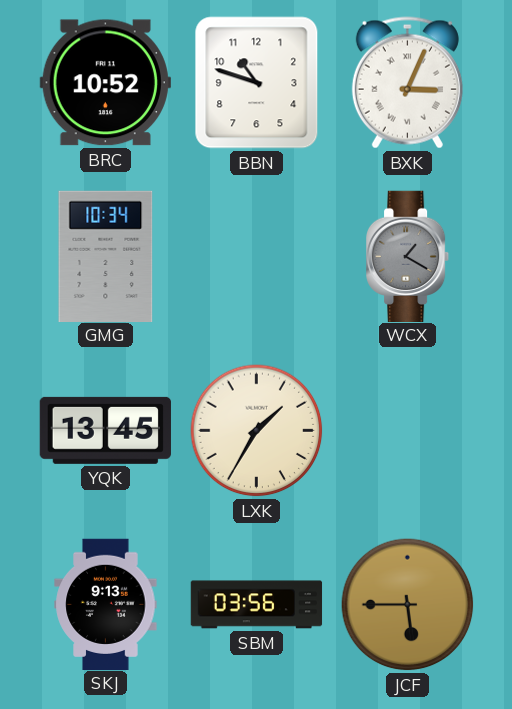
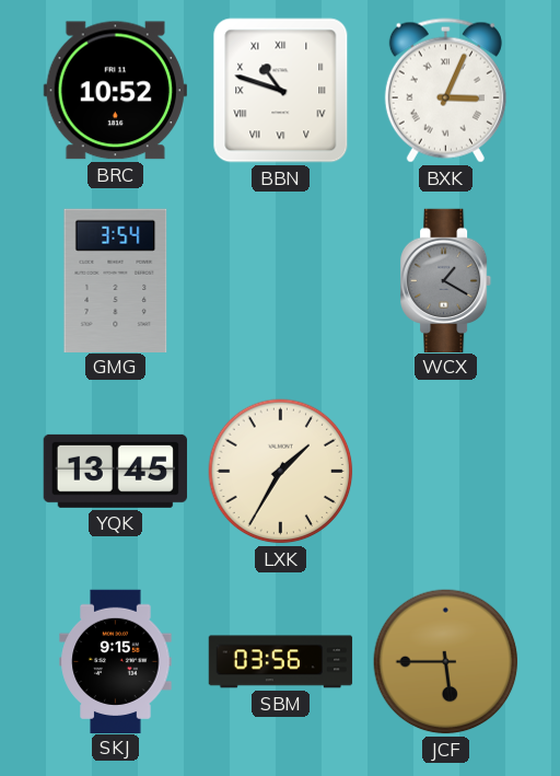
BBN numerals: Arabic -> Roman (281, 91)
GMG: 10:34 -> 3:54 (116, 280)
SKJ: 9:13 -> 9:15 (116, 661)
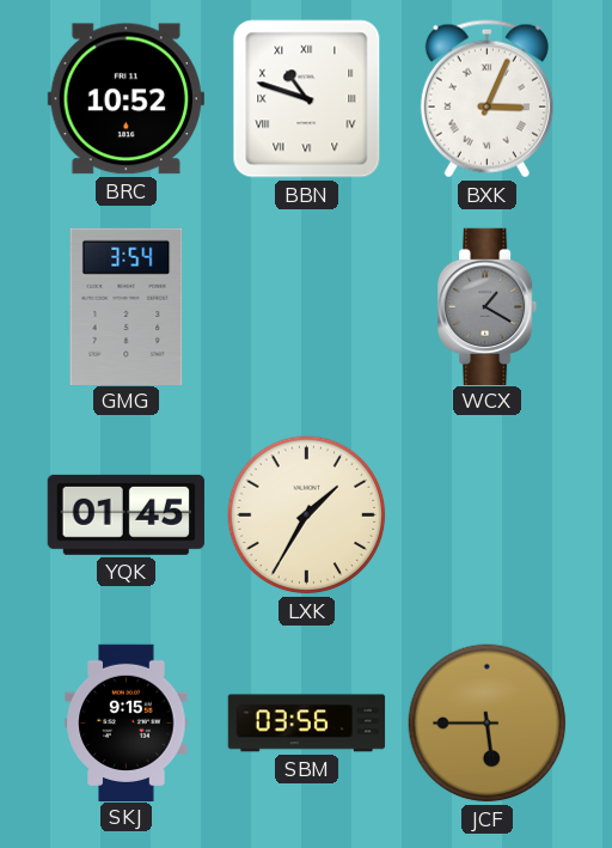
YQK: 13:45 -> 01:45 (126, 514)
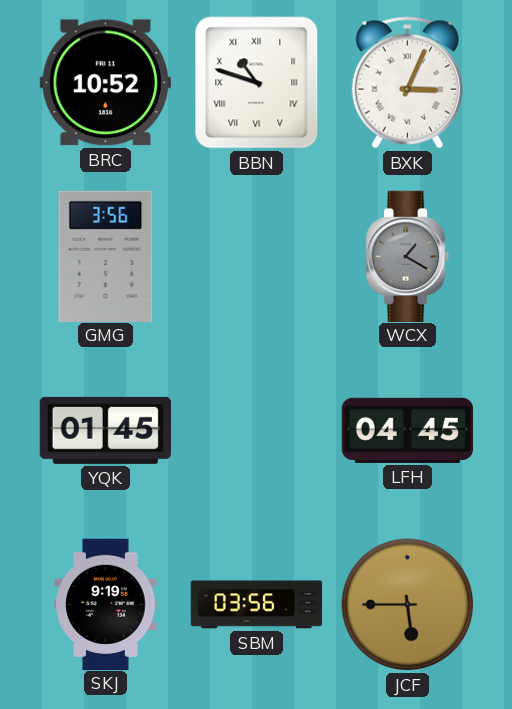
GMG: 3:54 -> 3:56 (106, 256)
LXK: 1:35 -> none (307, 515)
LFH: none -> 04:45 (407, 430)
SKJ: 9:15 -> 9:19 (106, 604)
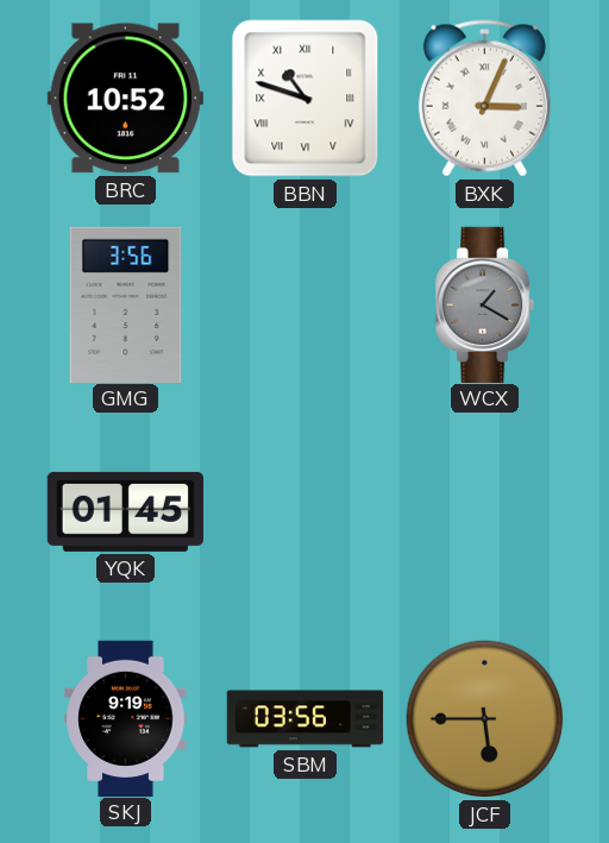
LFH: 04:45 -> none (407, 430)
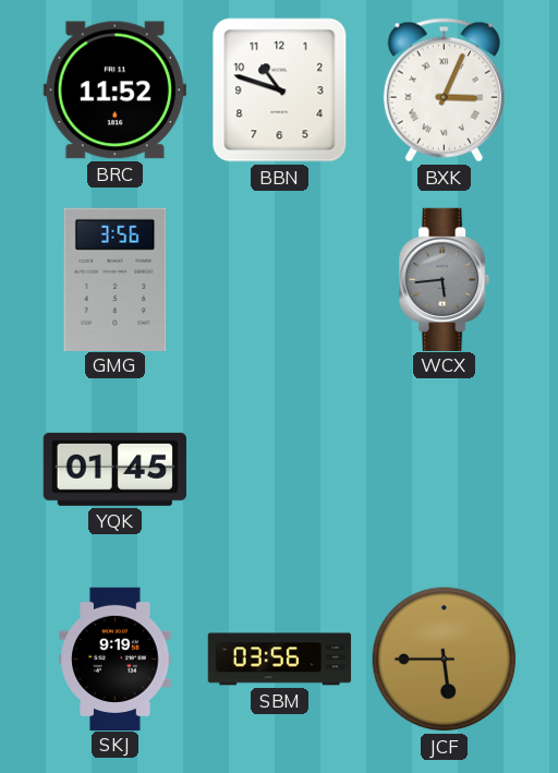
BRC: 10:52 -> 11:52 (114, 90)
BBN numerals: Roman -> Arabic (280, 90)
WCX: 1:20 -> 5:44 (446, 279)
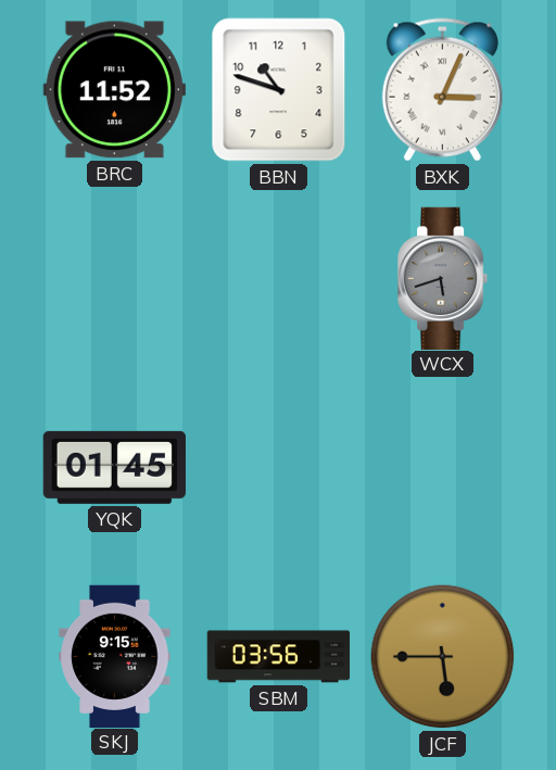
GMG: 3:56 -> none (116, 279)
WCX: 5:44 -> 5:42 (444, 278)
SKJ: 9:19 -> 9:15 (115, 656)
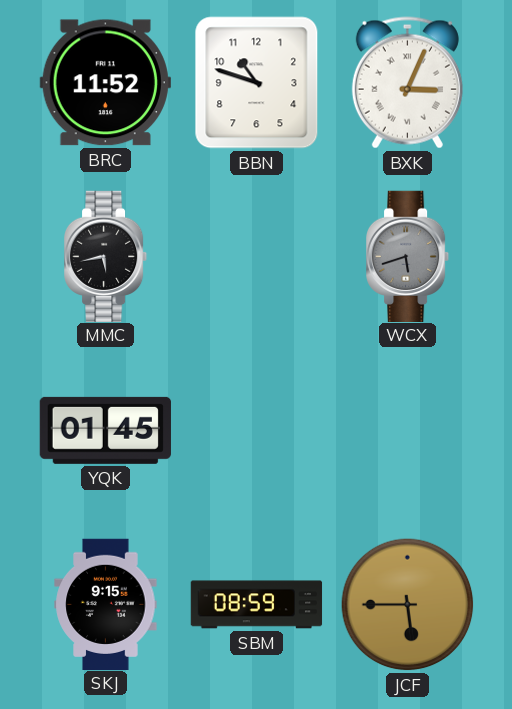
MMC: none -> 5:43 (107, 256)
SBM: 03:56 -> 08:59 (257, 605)
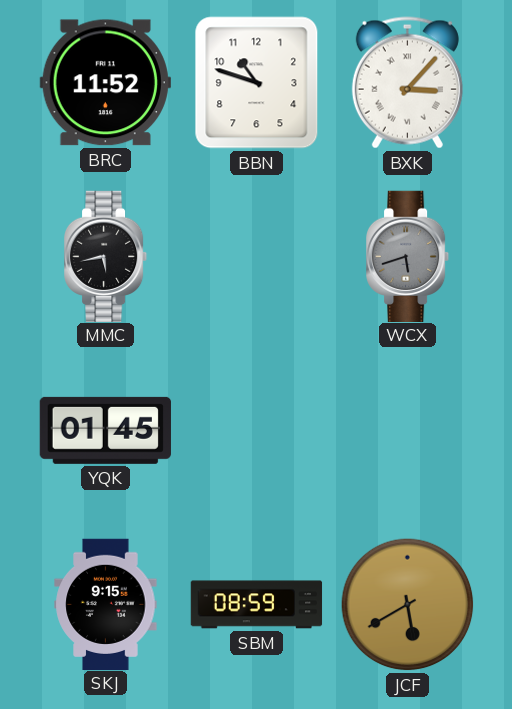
BXK: 3:04 -> 3:07 (407, 83)
JCF: 5:45 -> 5:40 (408, 605)
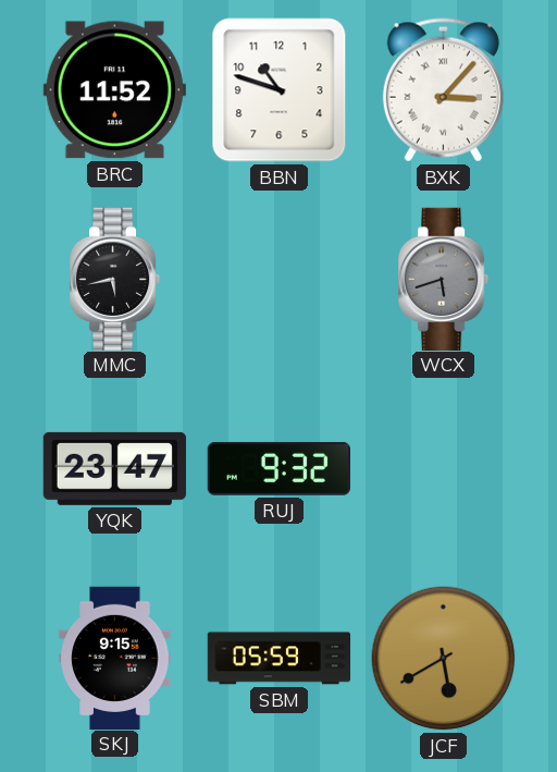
YQK: 01:45 -> 23:47 (114, 468)
RUJ: none -> 9:32 (278, 468)
SBM: 08:59 -> 05:59 (280, 659)
